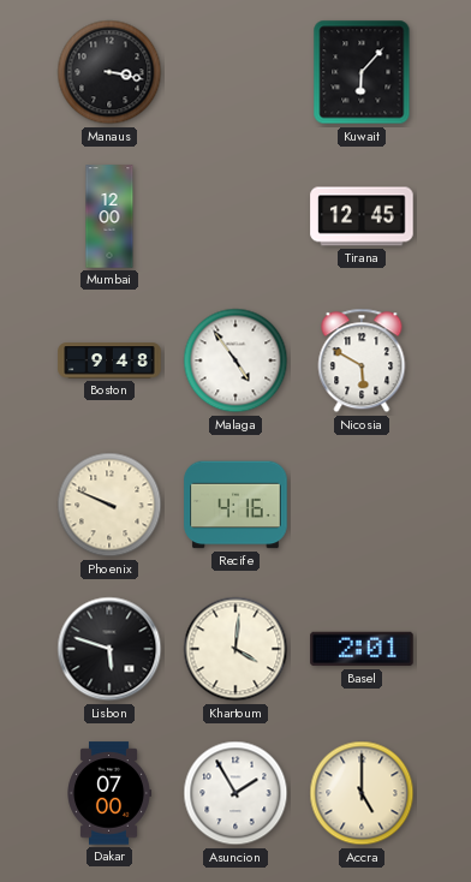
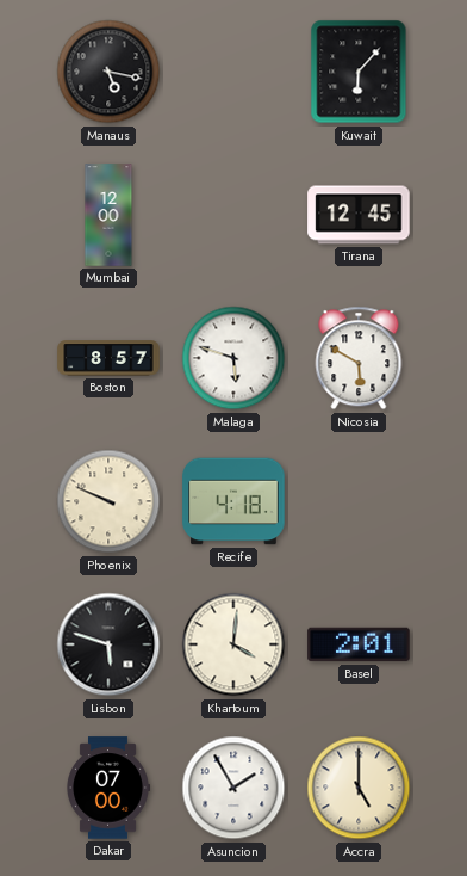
Manaus: 3:17 -> 5:17 (108, 72)
Boston: 9:48 -> 8:57 (108, 358)
Malaga: 4:54 -> 5:48 (233, 358)
Recife: 4:16 -> 4:18 (233, 501)
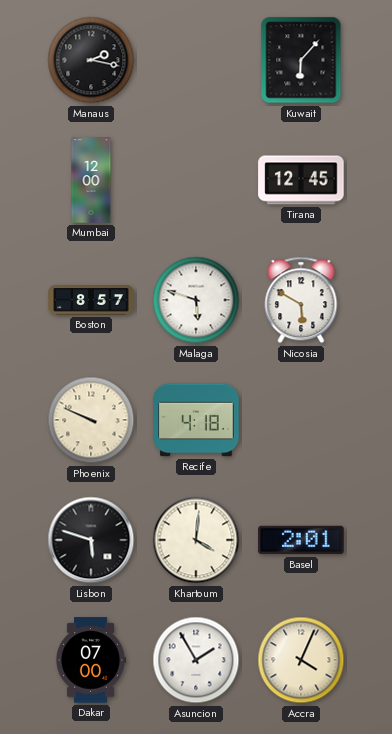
Manaus: 5:17 -> 2:17 (91, 60)
Accra: 5:00 -> 4:04 (301, 660)
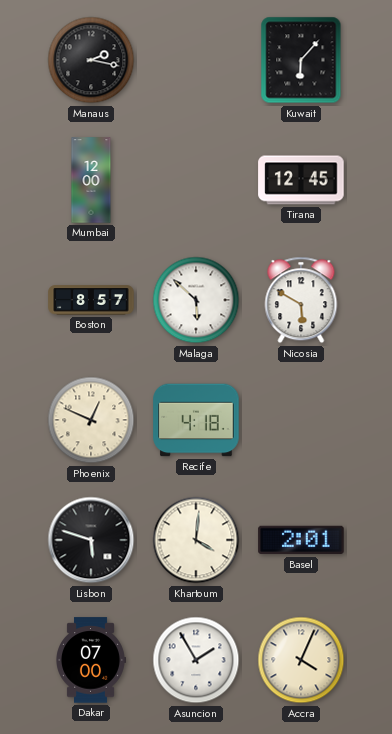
Malaga: 5:48 -> 5:52 (196, 300)
Phoenix: 9:49 -> 12:49 (91, 420)
